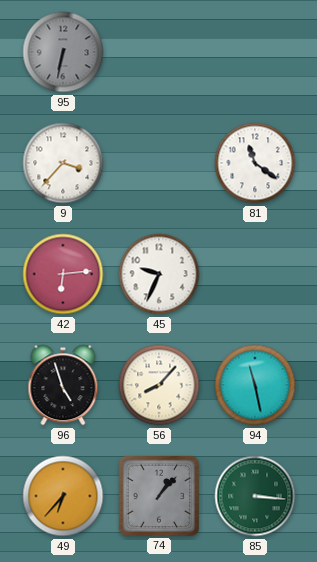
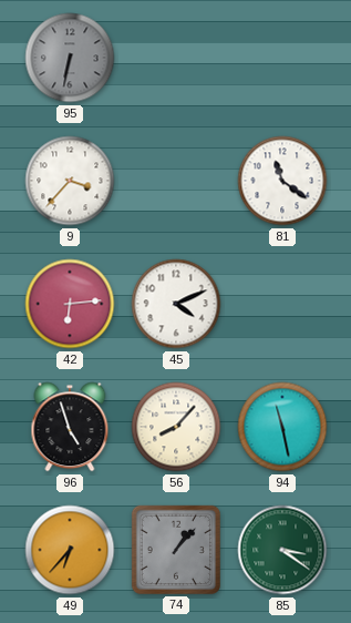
45: 9:34 -> 4:11 (176, 304)
85: 3:16 -> 3:21 (282, 550)
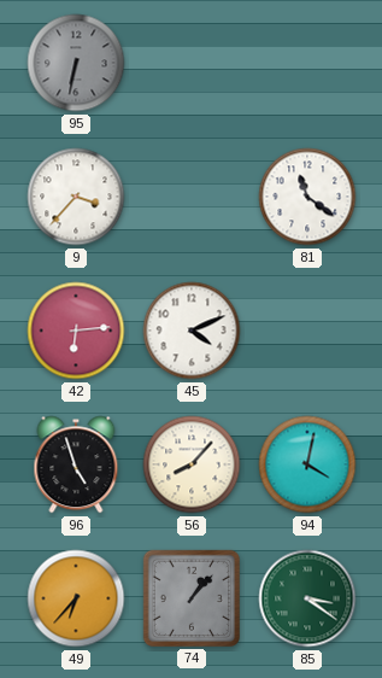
94: 11:28 -> 4:02 (307, 464)
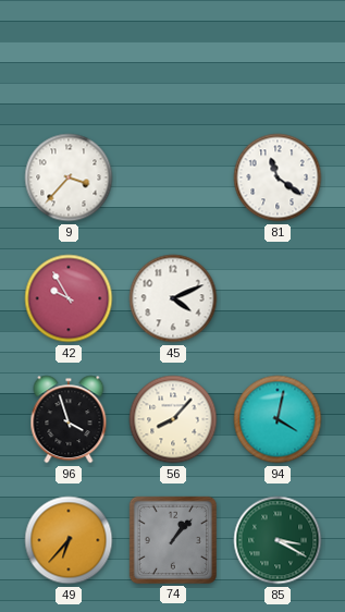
95: 6:32 -> none (76, 63)
42: 6:14 -> 9:55 (69, 298)
96: 4:57 -> 3:57 (69, 419)
85: 3:21 -> 3:20 (278, 540)
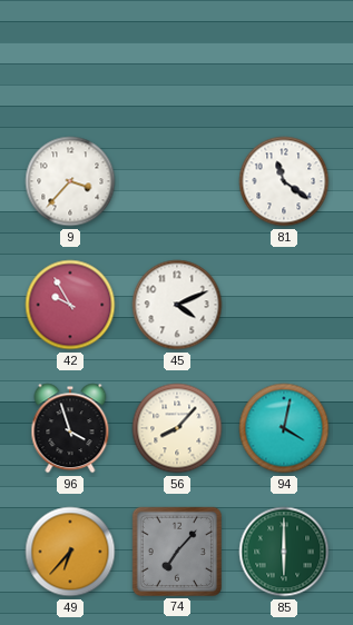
74: 1:07 -> 7:07 (177, 552)
85: 3:20 -> 6:00 (284, 552)
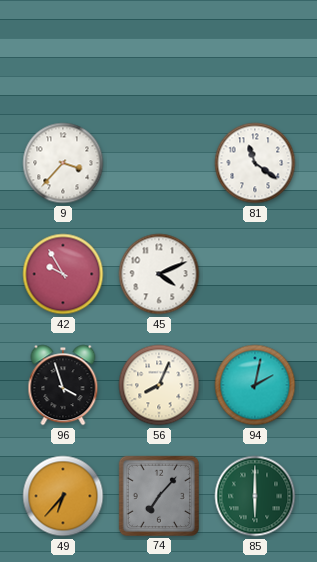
56: 8:07 -> 8:04 (159, 385)
94: 4:02 -> 2:02 (255, 385)
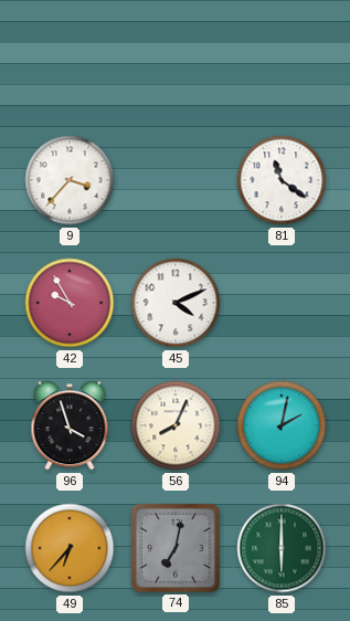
74: 7:07 -> 7:02 (176, 548)
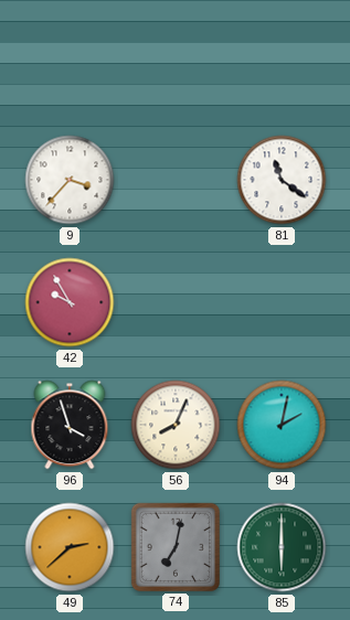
45: 4:11 -> none (176, 303)
49: 6:37 -> 2:38 (70, 547)
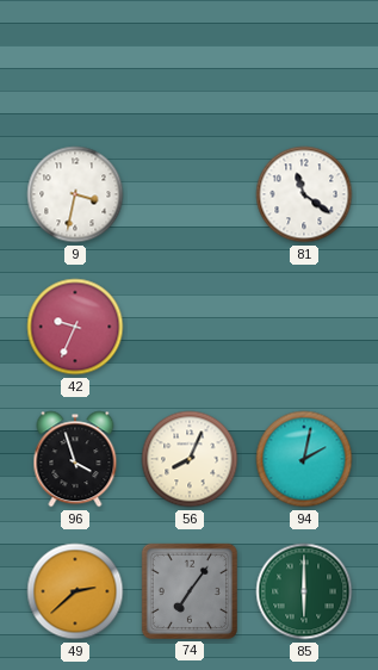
9: 3:37 -> 3:32 (75, 194)
42: 9:55 -> 9:34 (75, 327)
74: 7:02 -> 7:06 (190, 591)
